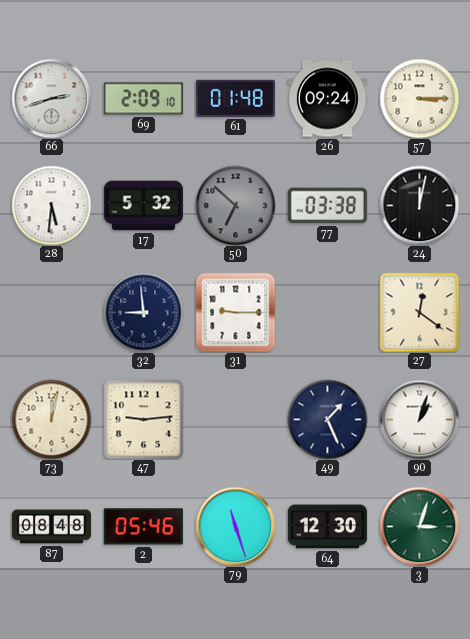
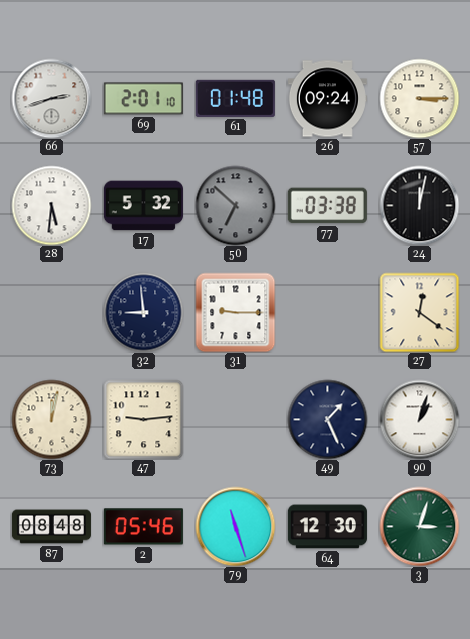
69: 2:09 -> 2:01 (143, 99)
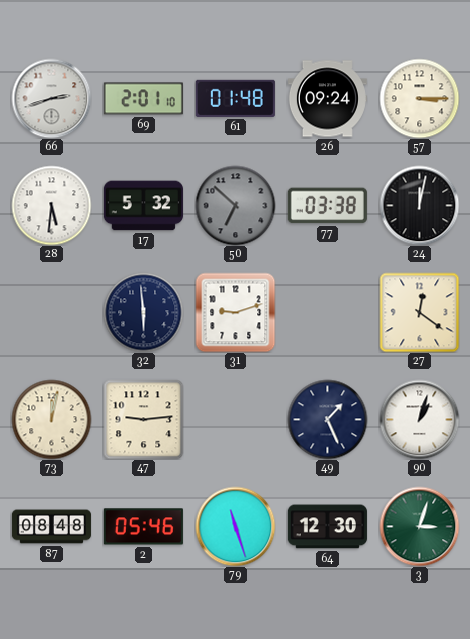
32: 8:59 -> 5:59 (143, 312)
31: 9:15 -> 9:12 (235, 312)
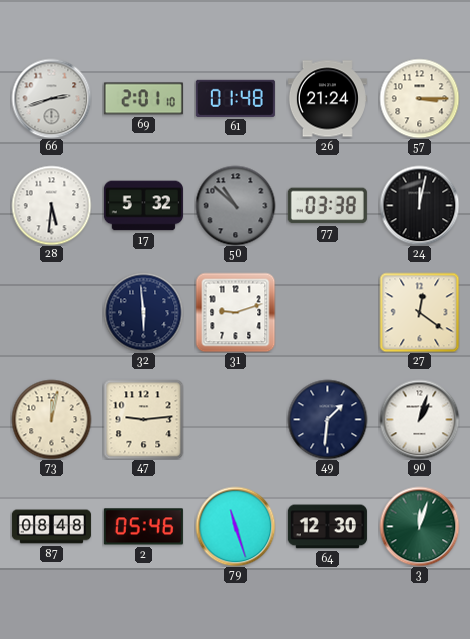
26: 09:24 -> 21:24 (327, 99)
50: 6:52 -> 10:52 (235, 205)
49: 1:26 -> 1:31 (327, 419)
3: 3:03 -> 12:03 (419, 526)
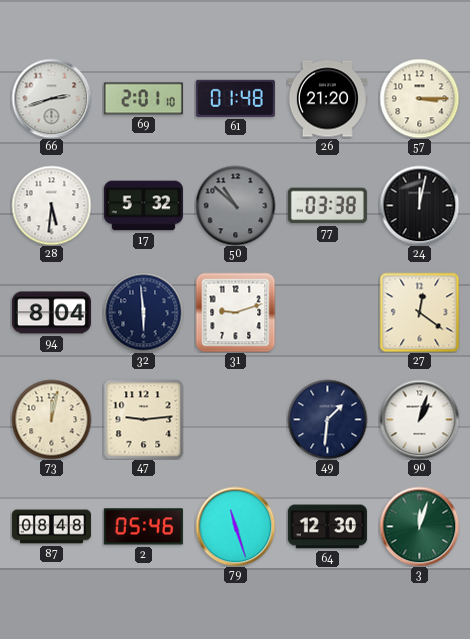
26: 21:24 -> 21:20 (327, 99)
94: none -> 8:04 (51, 313)
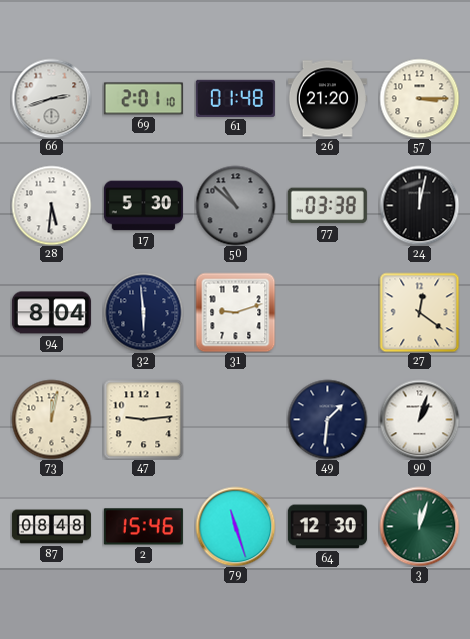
17: 5:32 -> 5:30 (143, 206)
2: 05:46 -> 15:46 (143, 527)
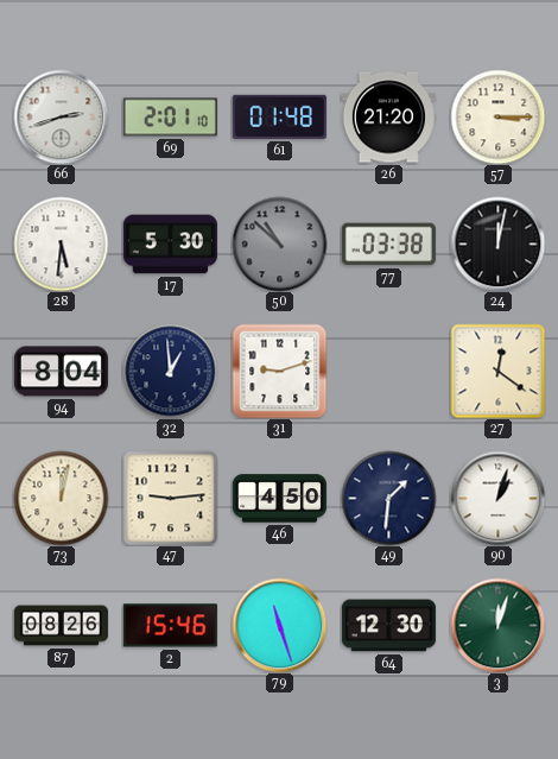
32: 5:59 -> 12:59 (170, 371)
46: none -> 4:50 (279, 499)
87: 08:48 -> 08:26 (61, 626)
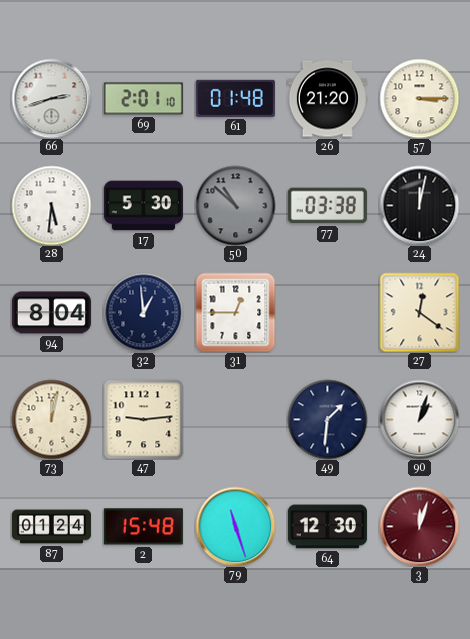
31: 9:12 -> 12:45 (235, 312)
46: 4:50 -> none (279, 499)
87: 08:26 -> 01:24 (51, 527)
2: 15:46 -> 15:48 (143, 527)
3 dial: green -> burgundy (419, 526)
